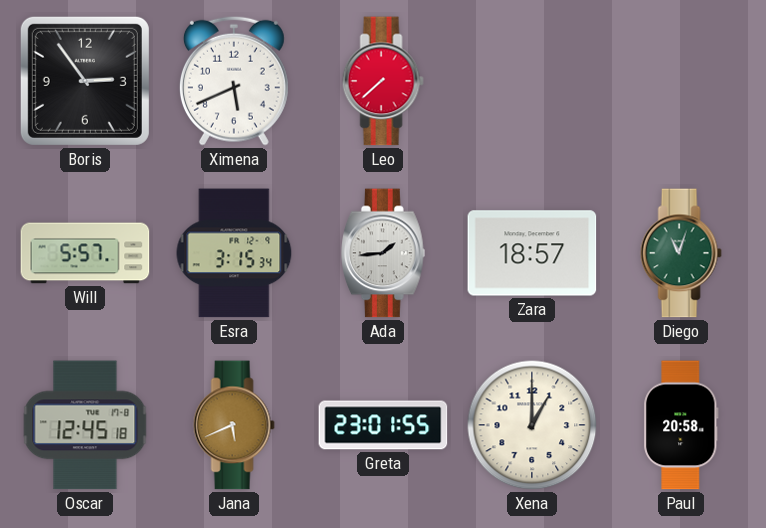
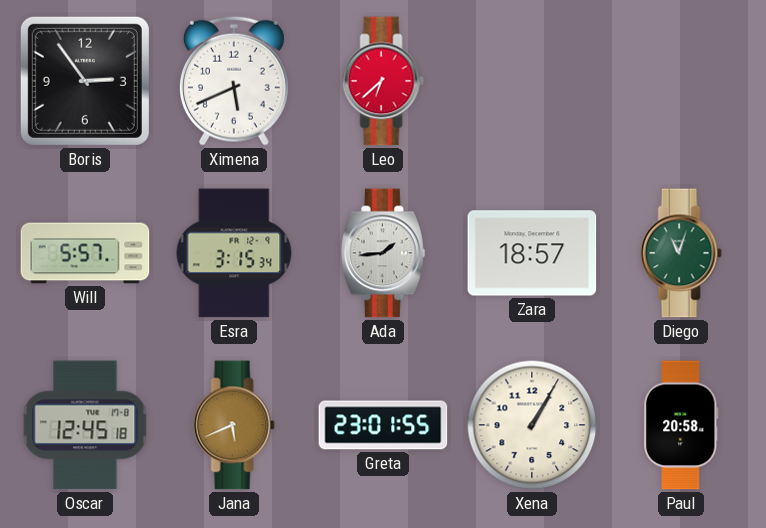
Leo: 7:38 -> 6:38 (383, 81)
Xena: 1:00 -> 1:05 (532, 425)
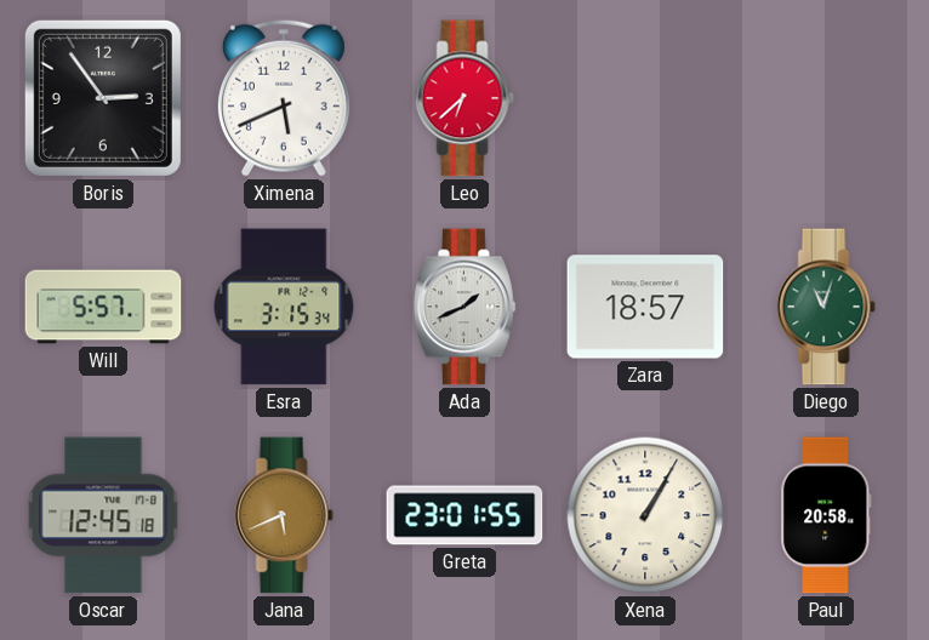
Ada: 1:44 -> 1:41 (464, 307)
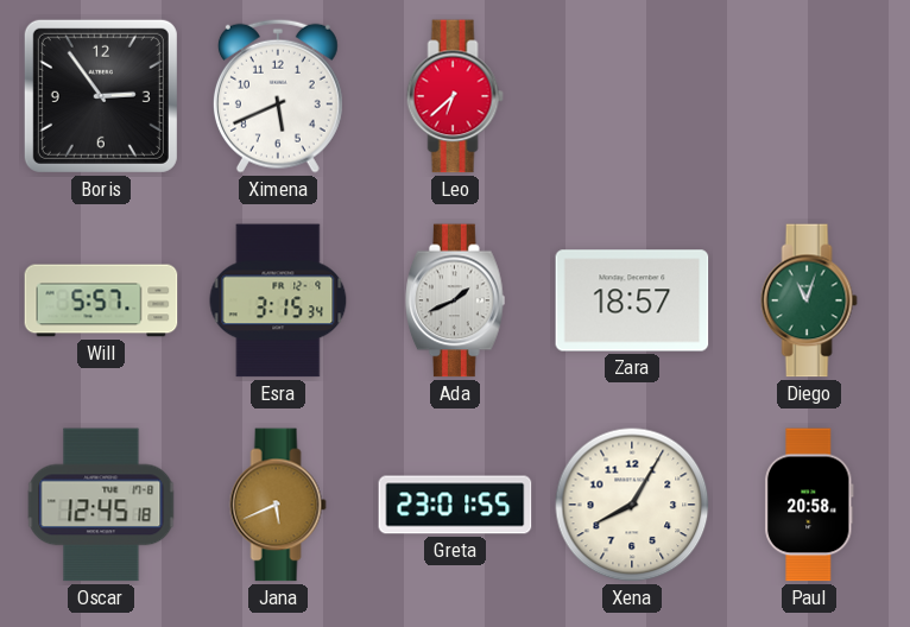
Xena: 1:05 -> 8:05 (632, 505)
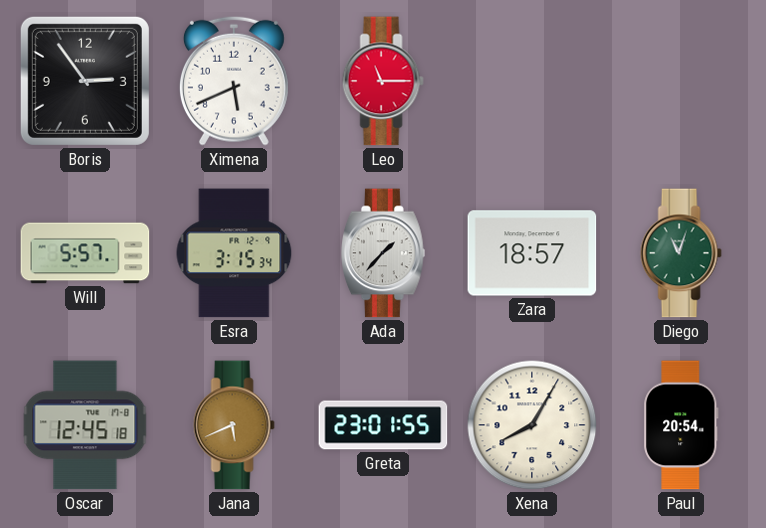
Leo: 6:38 -> 11:15 (383, 81)
Ada: 1:41 -> 1:37 (383, 253)
Paul: 20:58 -> 20:54 (682, 425)
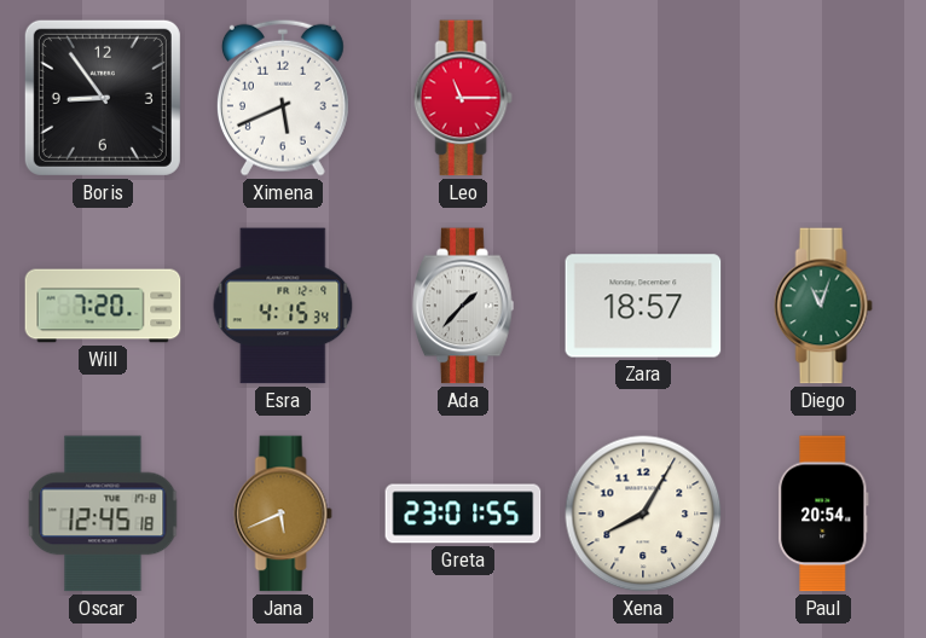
Boris: 2:54 -> 8:54 (103, 98)
Will: 5:57 -> 7:20 (103, 306)
Esra: 3:15 -> 4:15 (283, 306)
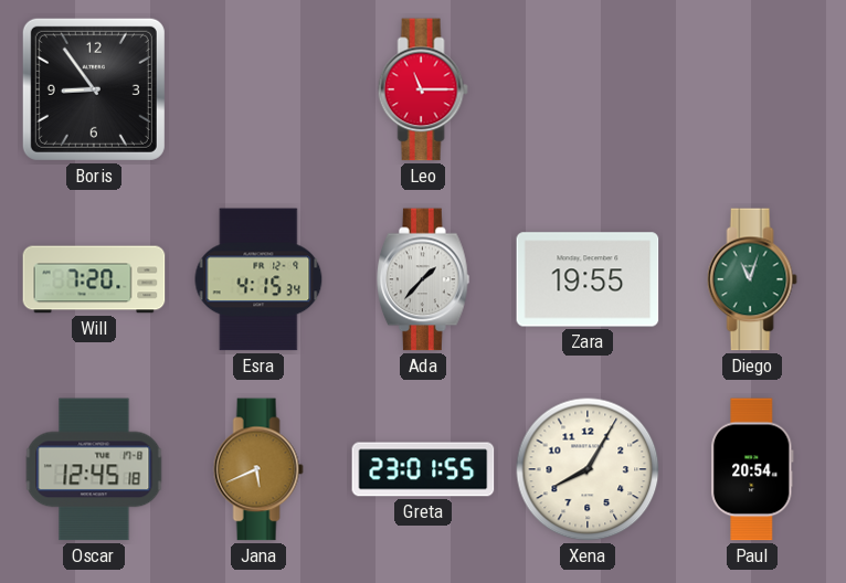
Ximena: 5:41 -> none (283, 98)
Zara: 18:57 -> 19:55 (588, 279)
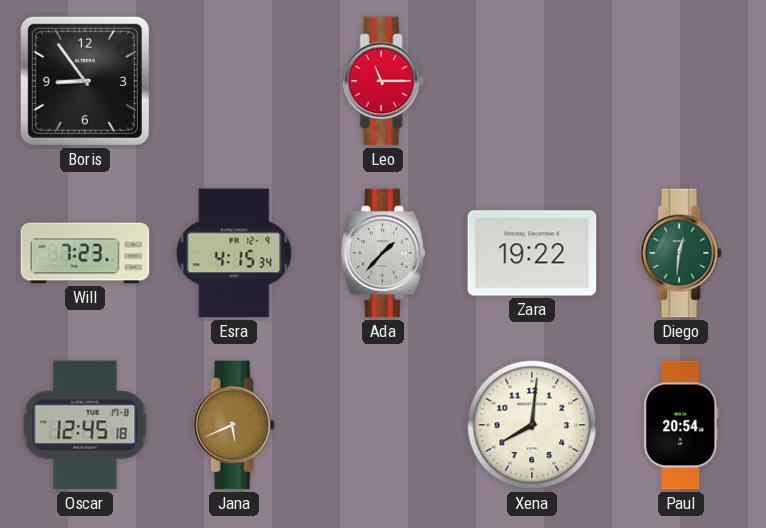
Will: 7:20 -> 7:23 (85, 253)
Zara: 19:55 -> 19:22 (532, 253)
Diego: 11:03 -> 12:31 (681, 253)
Greta: 23:01 -> none (423, 469)
Xena: 8:05 -> 8:01 (532, 425)
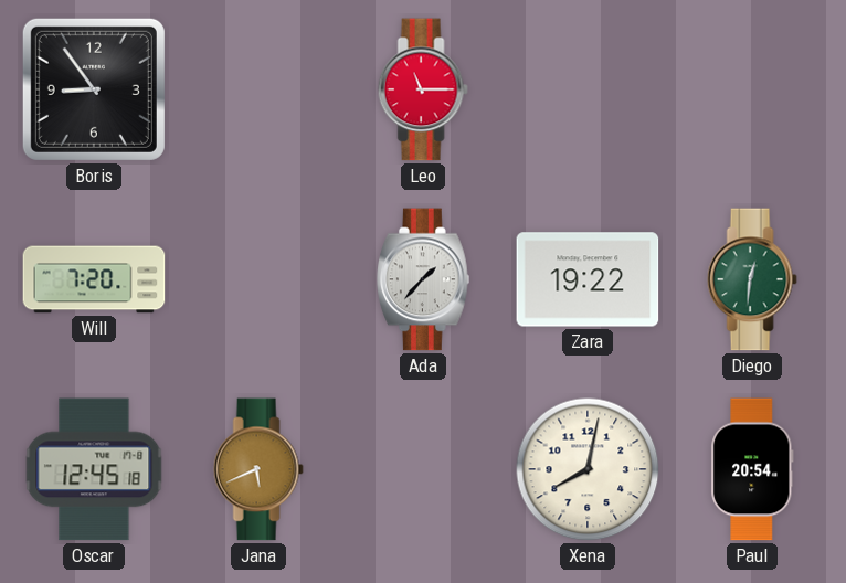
Will: 7:23 -> 7:20 (94, 279)
Esra: 4:15 -> none (234, 253)
Xena: 8:01 -> 8:02 (588, 469)
